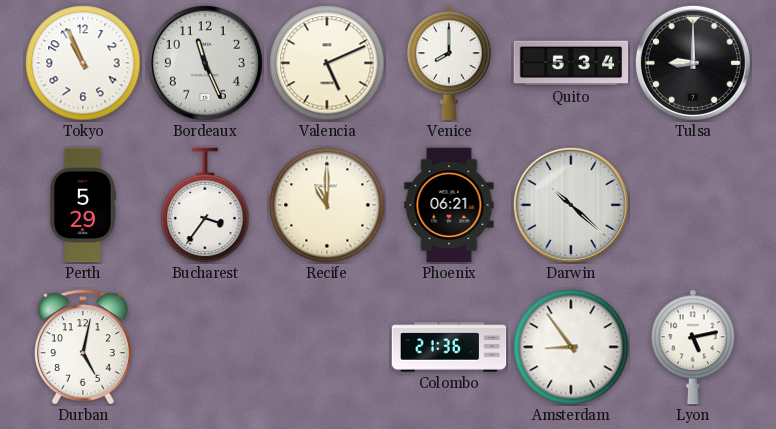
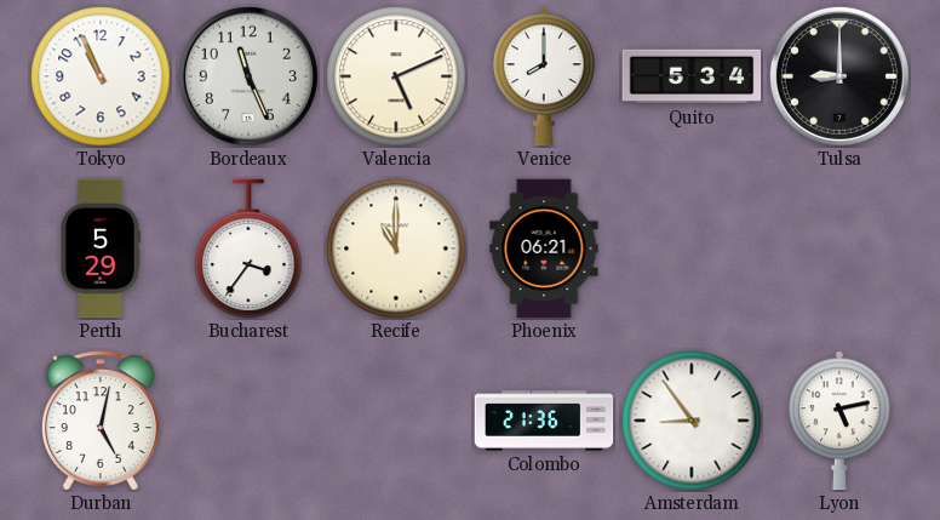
Darwin: 10:22 -> none (571, 205)
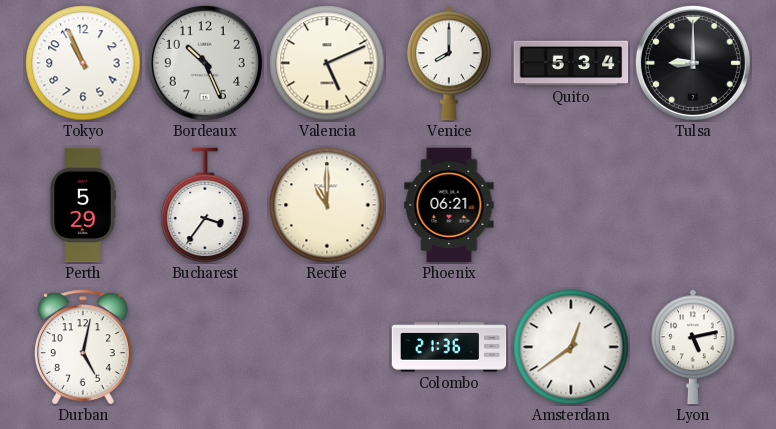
Bordeaux: 11:26 -> 10:26 (205, 63)
Amsterdam: 8:54 -> 12:39 (571, 347)
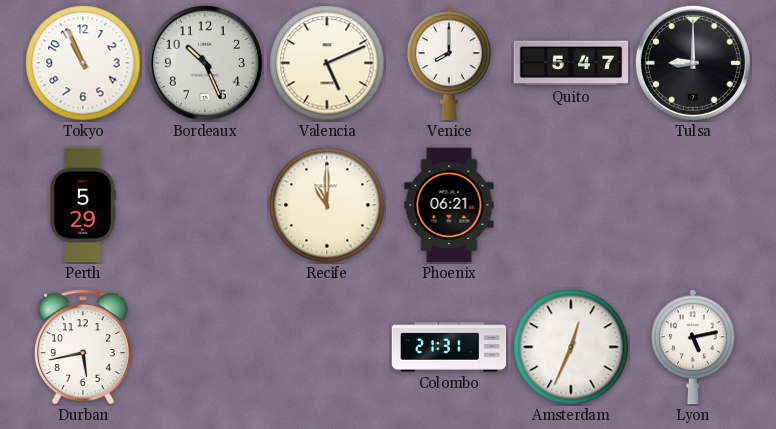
Quito: 5:34 -> 5:47 (571, 63)
Bucharest: 3:36 -> none (205, 205)
Durban: 5:02 -> 5:43 (83, 347)
Colombo: 21:36 -> 21:31 (449, 347)
Amsterdam: 12:39 -> 12:34 (571, 347)
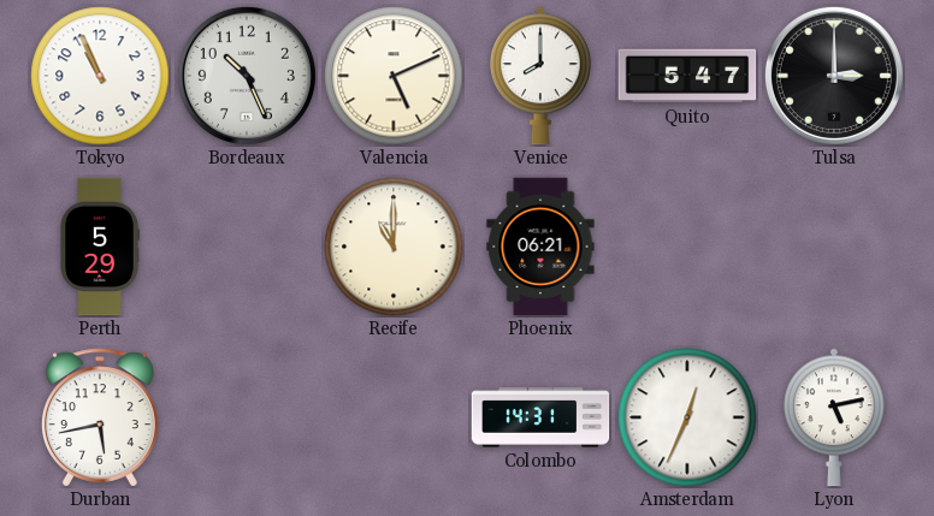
Tulsa: 9:00 -> 3:00 (834, 76)
Colombo: 21:31 -> 14:31 (540, 417)
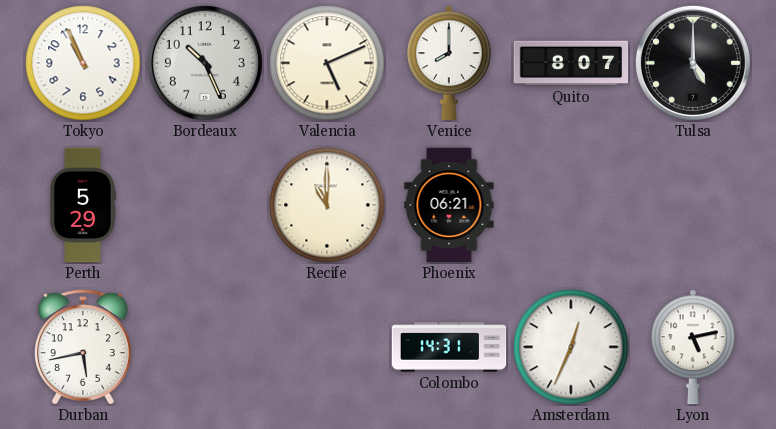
Quito: 5:47 -> 8:07 (571, 63)
Tulsa: 3:00 -> 5:00 (693, 63)
